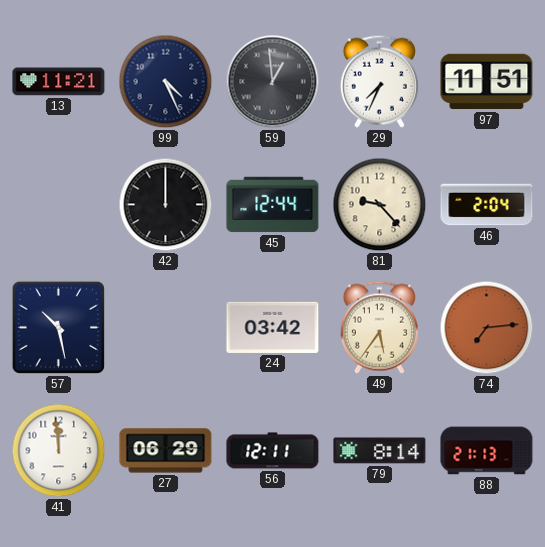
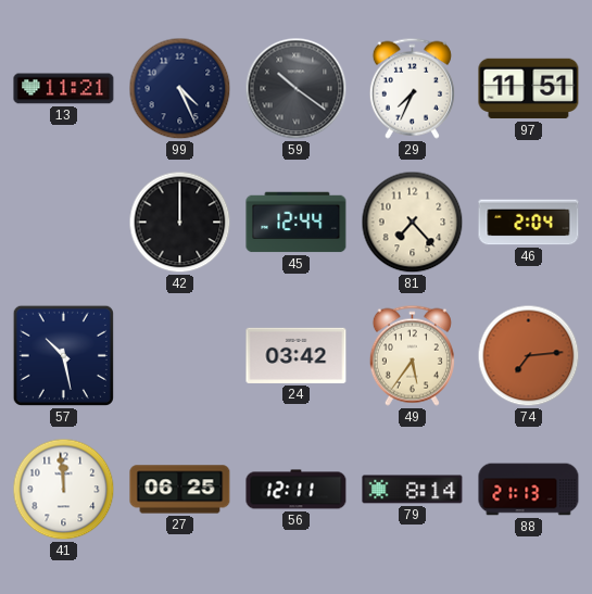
59: 12:59 -> 10:21 (297, 89)
81: 9:23 -> 7:23 (413, 223)
27: 06:29 -> 06:25 (180, 490)
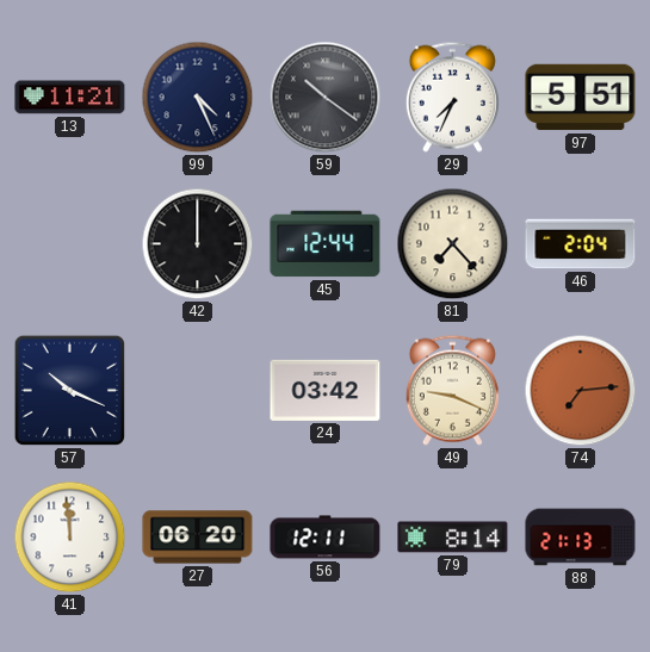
97: 11:51 -> 5:51 (581, 98)
57: 10:28 -> 10:19 (69, 390)
49: 5:36 -> 9:19 (452, 390)
27: 06:25 -> 06:20 (198, 538)
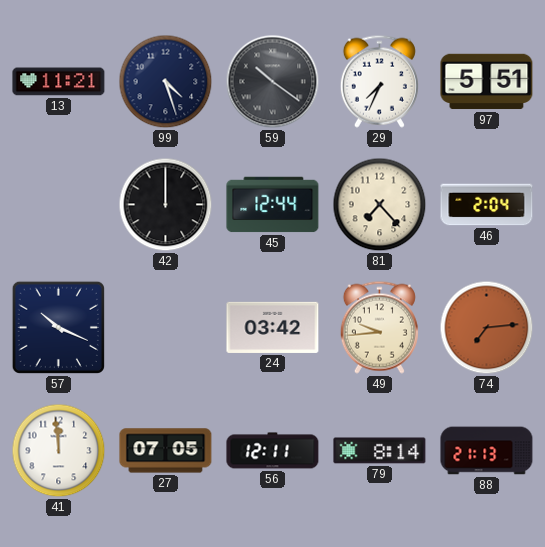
99: 4:26 -> 4:27 (166, 82)
49: 9:19 -> 9:44 (379, 327)
27: 06:20 -> 07:05 (166, 451)
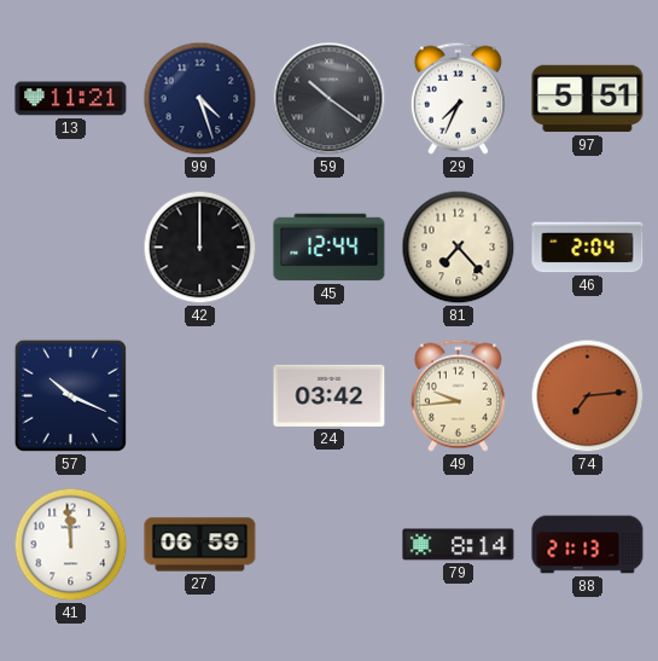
27: 07:05 -> 06:59 (200, 545)
56: 12:11 -> none (273, 451)
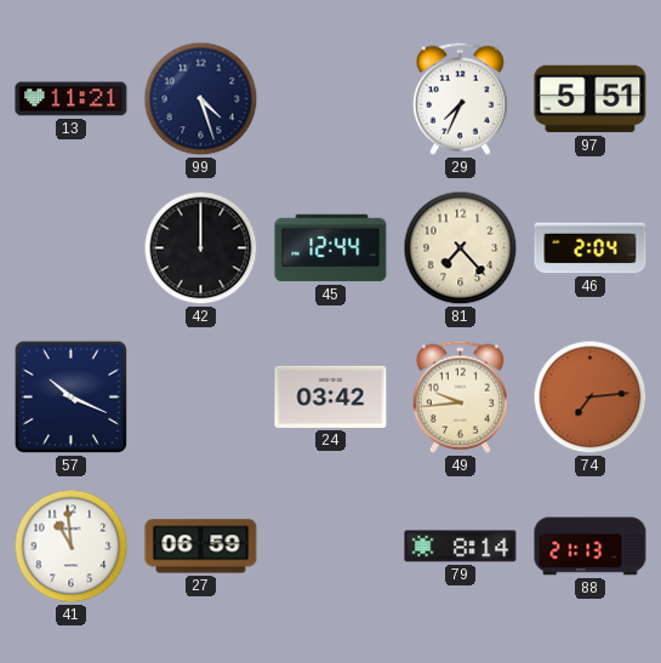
59: 10:21 -> none (330, 99)
41: 11:59 -> 10:59 (72, 547)
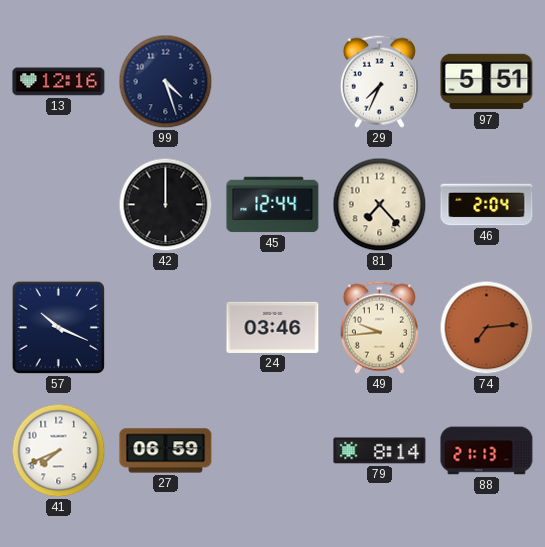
13: 11:21 -> 12:16 (59, 82)
24: 03:42 -> 03:46 (273, 327)
41: 10:59 -> 7:41 (59, 451)
